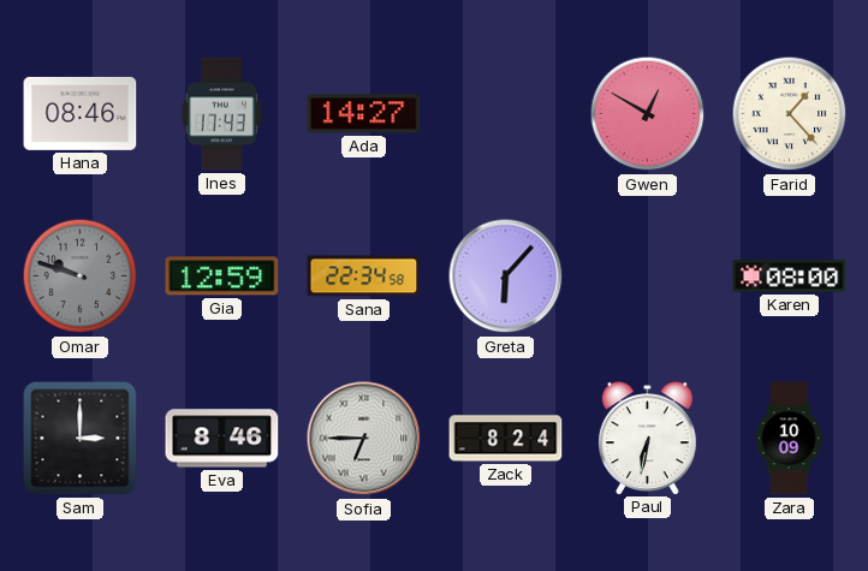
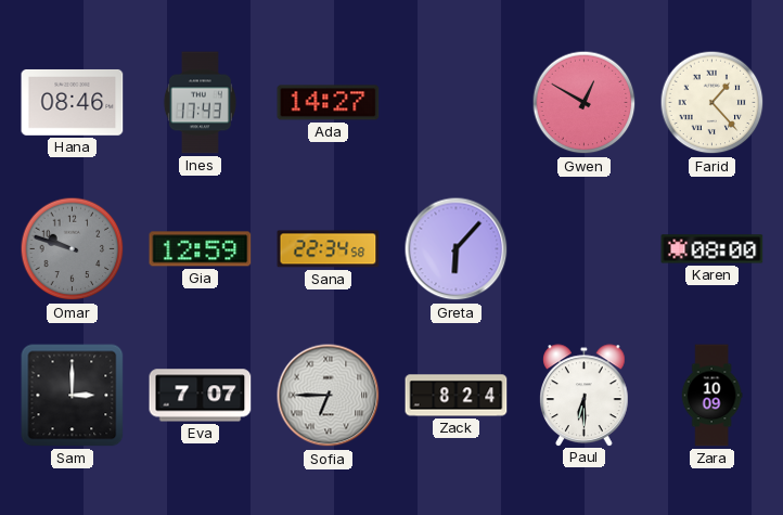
Eva: 8:46 -> 7:07 (201, 396)
Paul: 6:32 -> 6:30 (585, 395)
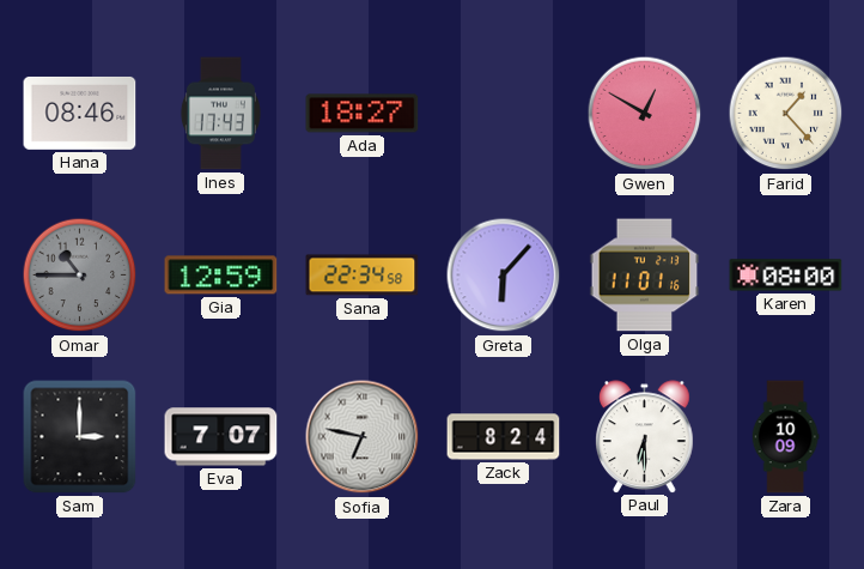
Ada: 14:27 -> 18:27 (363, 114)
Omar: 9:48 -> 10:45 (80, 276)
Olga: none -> 11:01 (645, 276)
Sofia: 6:45 -> 6:47 (363, 437)
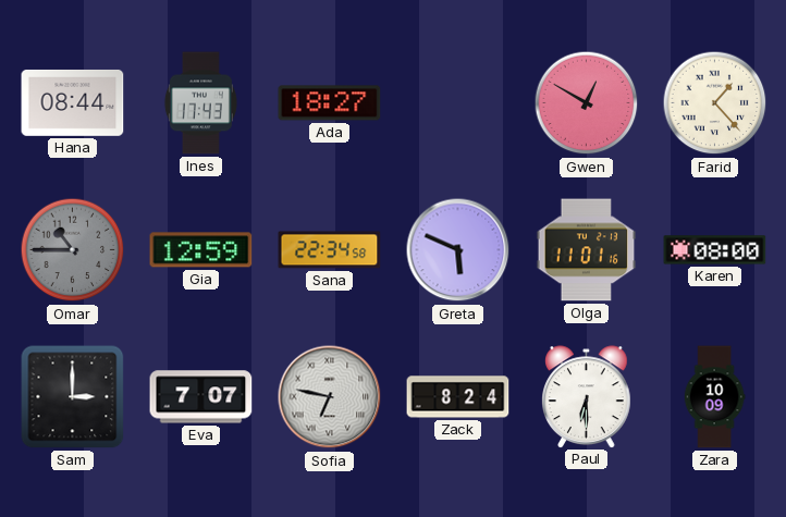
Hana: 08:46 -> 08:44 (73, 102)
Greta: 6:07 -> 5:49 (458, 250)
